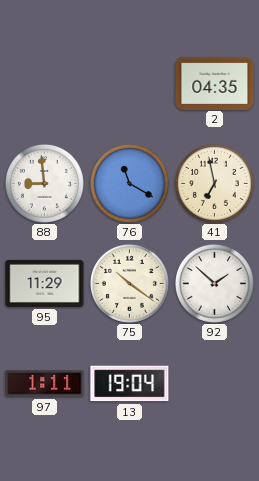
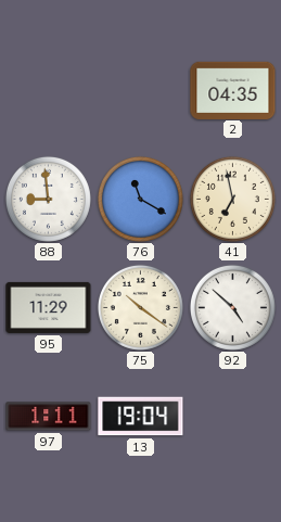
92: 1:52 -> 4:52 (232, 307)
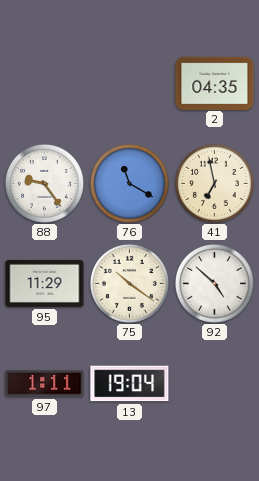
88: 8:59 -> 9:24 (44, 183)
